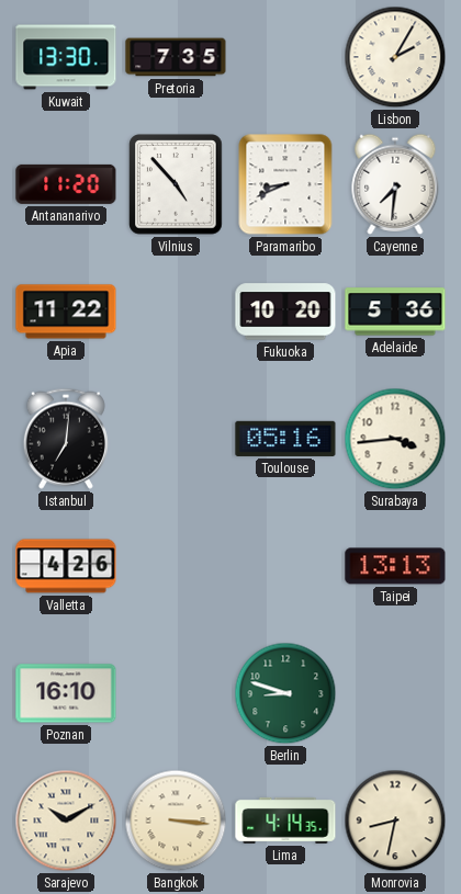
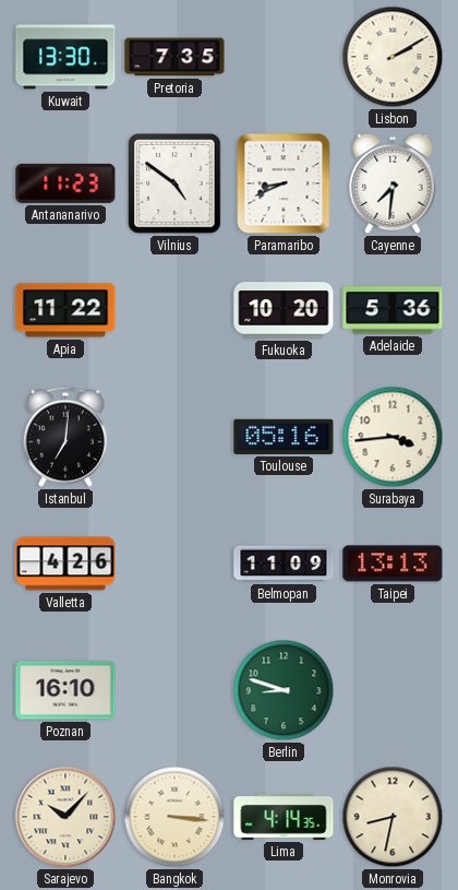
Lisbon: 2:05 -> 2:10 (393, 57)
Antananarivo: 11:20 -> 11:23 (65, 183)
Vilnius: 4:53 -> 4:51 (174, 183)
Belmopan: none -> 11:09 (284, 563)
Sarajevo: 10:10 -> 10:07 (65, 817)
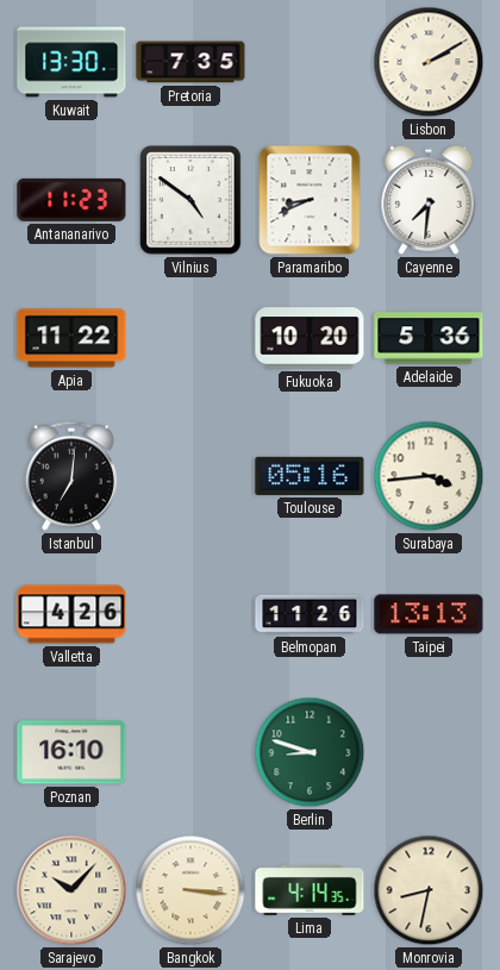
Belmopan: 11:09 -> 11:26 (310, 614)
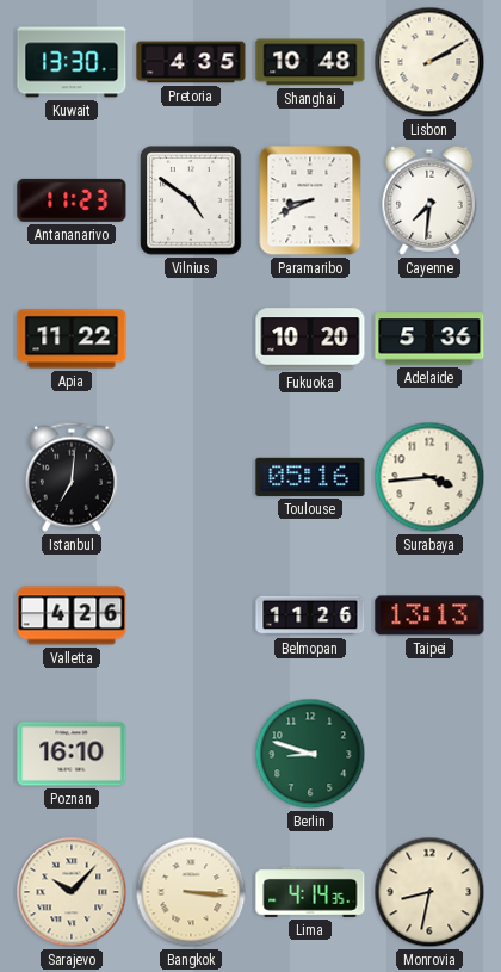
Pretoria: 7:35 -> 4:35 (191, 62)
Shanghai: none -> 10:48 (310, 62)
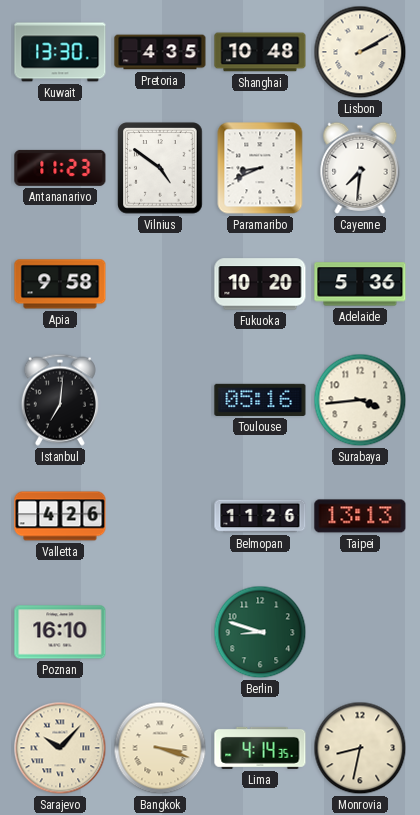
Apia: 11:22 -> 9:58 (60, 284)
Bangkok: 3:16 -> 3:18 (160, 748)
